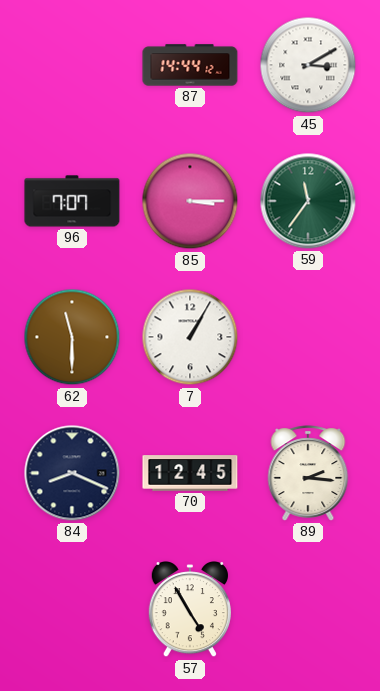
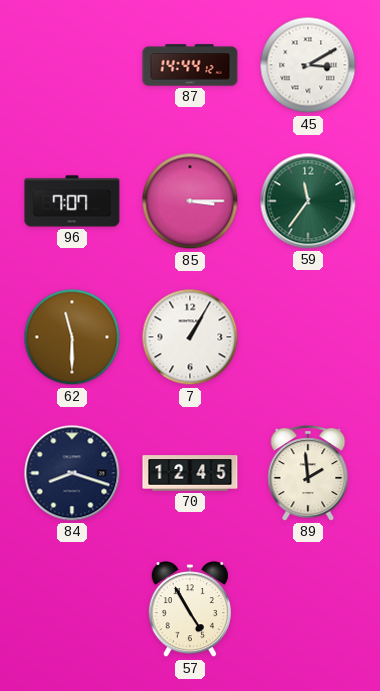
84: 8:19 -> 8:18 (72, 473)
89: 2:16 -> 1:59 (308, 473)
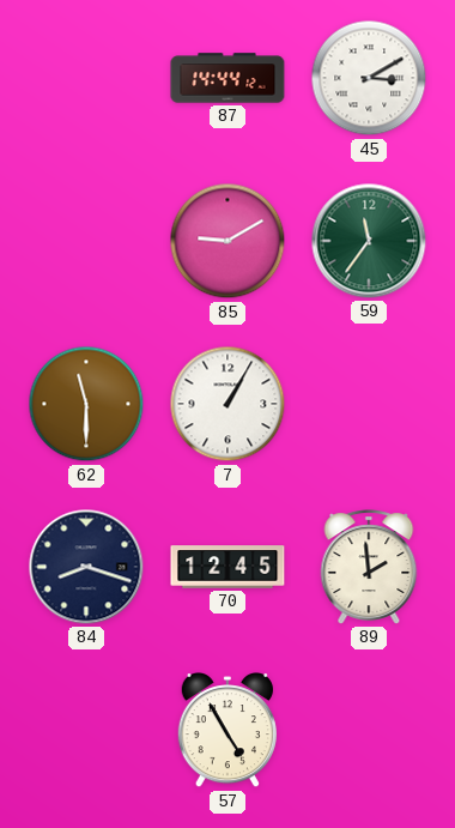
96: 7:07 -> none (72, 201)
85: 3:15 -> 9:10 (227, 241)
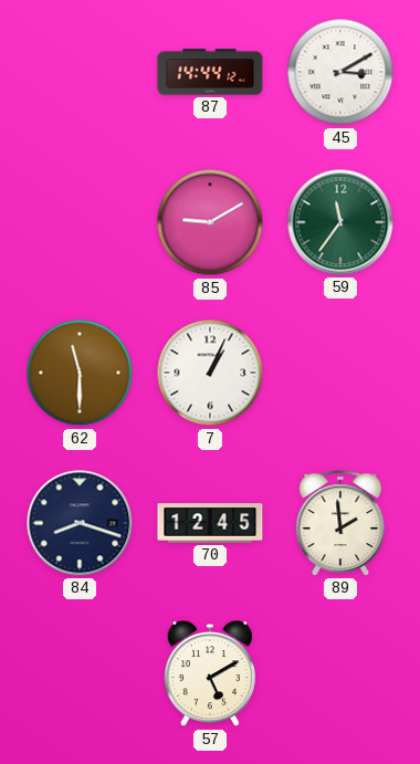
7: 1:05 -> 1:04 (210, 373)
57: 4:55 -> 5:10 (210, 674)
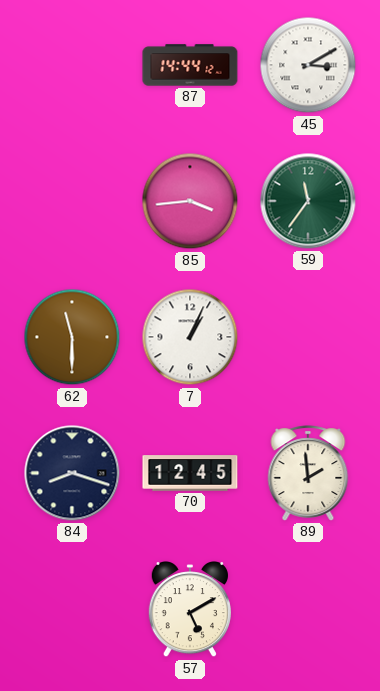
85: 9:10 -> 3:44 (190, 201)
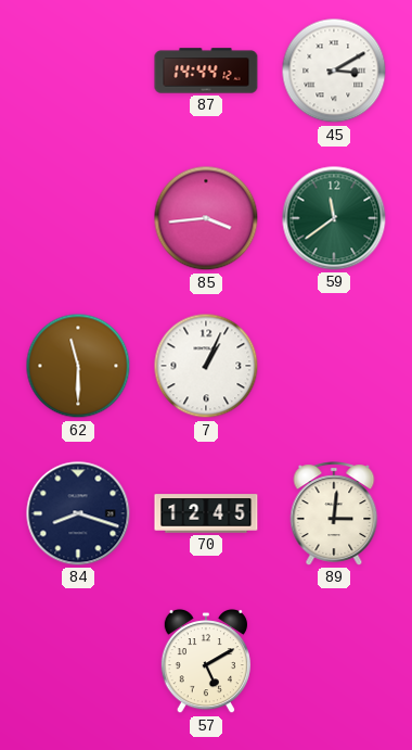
59: 11:36 -> 11:39 (334, 218)
89: 1:59 -> 3:01 (334, 513)
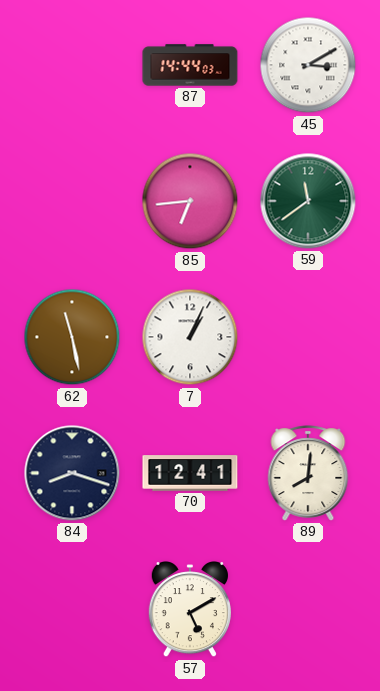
87: 14:44:12 -> 14:44:03 (190, 65)
85: 3:44 -> 6:44 (190, 201)
62: 11:30 -> 11:28 (72, 337)
70: 12:45 -> 12:41 (190, 473)
89: 3:01 -> 8:01 (308, 473)
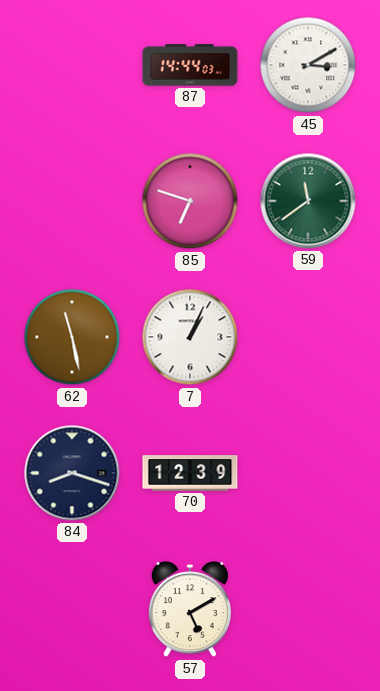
85: 6:44 -> 6:48 (190, 201)
70: 12:41 -> 12:39 (190, 473)
89: 8:01 -> none (308, 473)
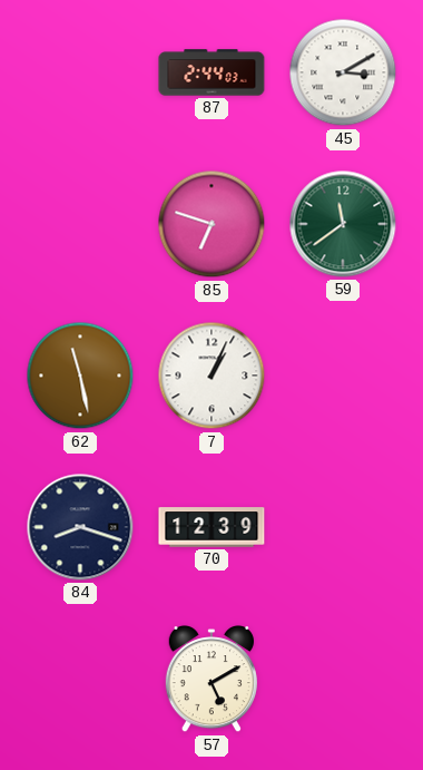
87: 14:44 -> 2:44 (211, 72)
